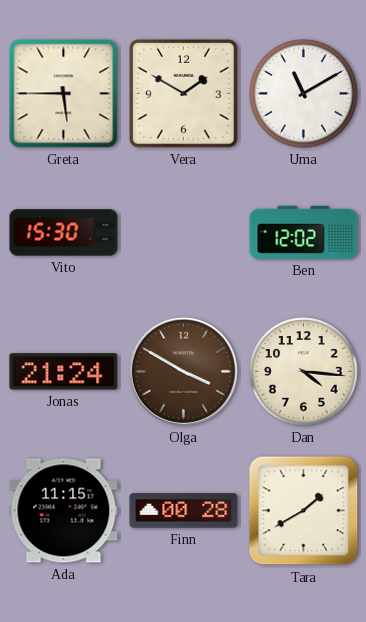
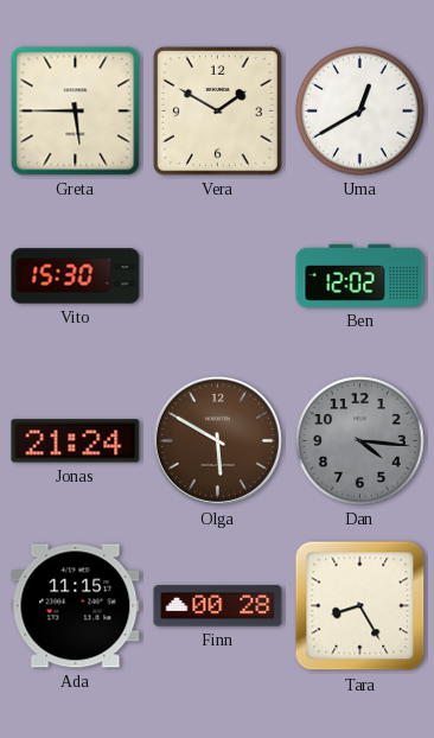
Uma: 11:10 -> 12:40 (360, 112)
Olga: 3:50 -> 5:50 (217, 440)
Dan dial: cream -> grey (360, 441)
Tara: 1:40 -> 8:25 (360, 606)
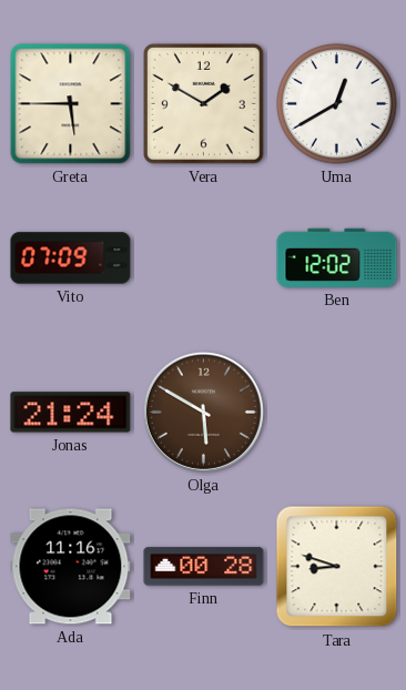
Vito: 15:30 -> 07:09 (71, 258)
Dan: 4:16 -> none (360, 441)
Ada: 11:15 -> 11:16 (71, 567)
Tara: 8:25 -> 8:48 (337, 567)
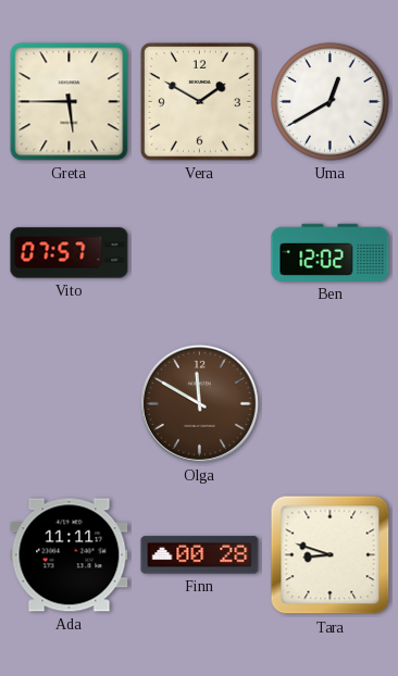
Vito: 07:09 -> 07:57 (70, 253)
Jonas: 21:24 -> none (71, 413)
Olga: 5:50 -> 11:50 (199, 403)
Ada: 11:16 -> 11:11 (70, 555)
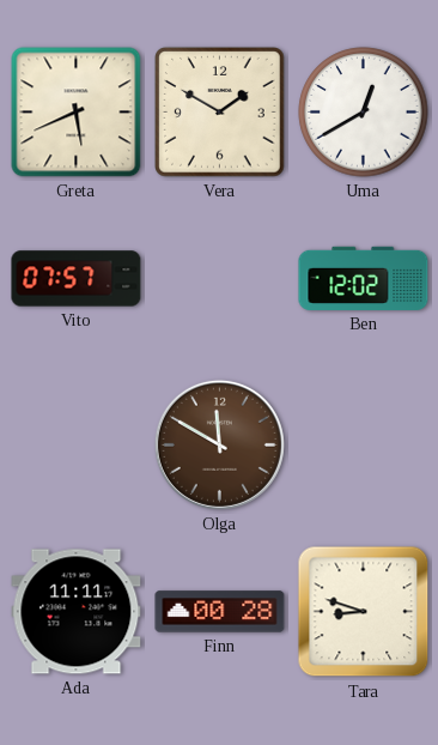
Greta: 5:45 -> 5:41 (77, 113)
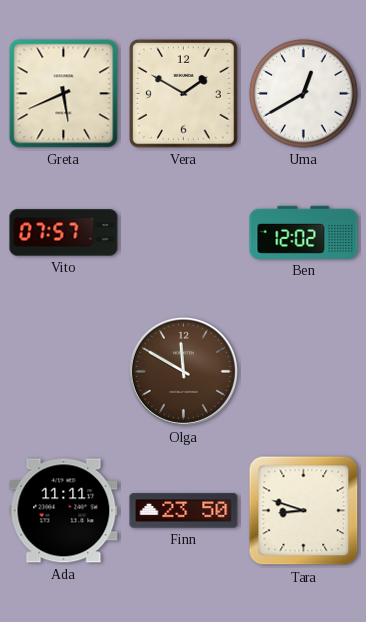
Finn: 00:28 -> 23:50 (184, 511)
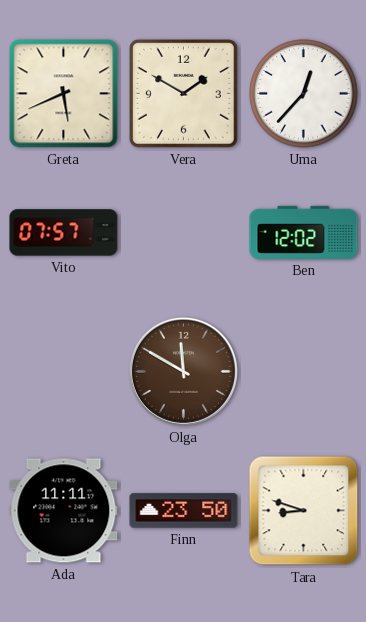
Uma: 12:40 -> 12:37 (304, 94)
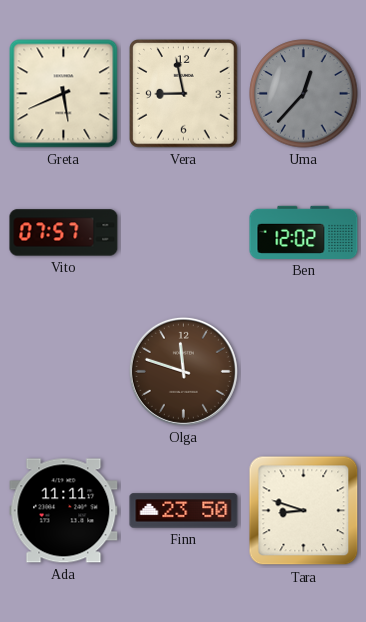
Vera: 1:50 -> 8:58 (184, 94)
Uma dial: white -> grey (304, 94)
Olga: 11:50 -> 11:48 (183, 371)
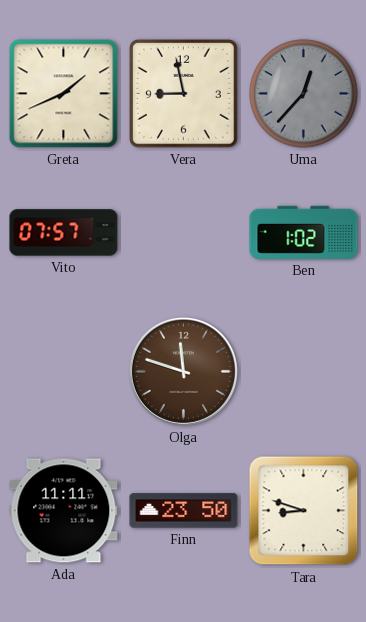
Greta: 5:41 -> 1:41 (64, 94)
Ben: 12:02 -> 1:02 (304, 232)
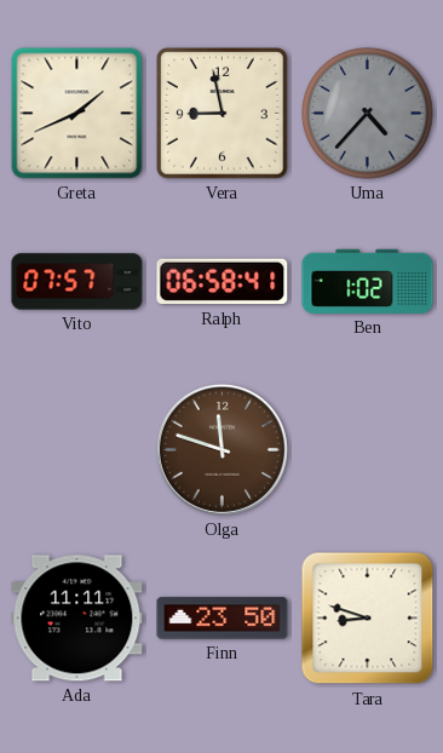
Uma: 12:37 -> 4:37 (368, 114)
Ralph: none -> 06:58 (223, 282)
